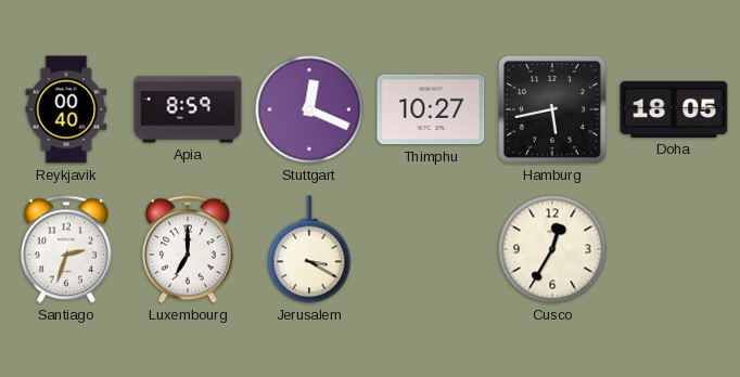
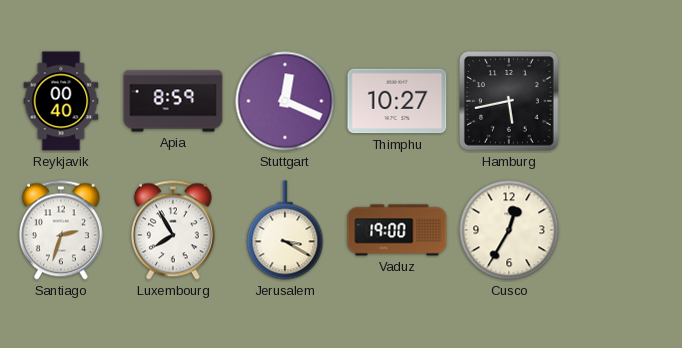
Doha: 18:05 -> none (674, 109)
Luxembourg: 7:00 -> 7:55 (173, 230)
Vaduz: none -> 19:00 (397, 230)
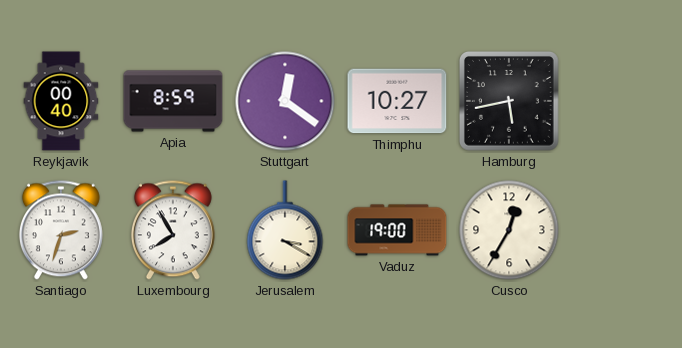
Stuttgart: 12:19 -> 12:21 (285, 101)
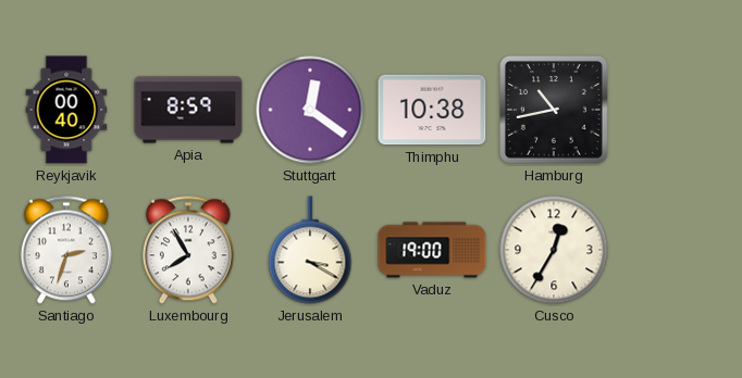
Thimphu: 10:27 -> 10:38 (432, 110)
Hamburg: 5:43 -> 10:43 (555, 111)
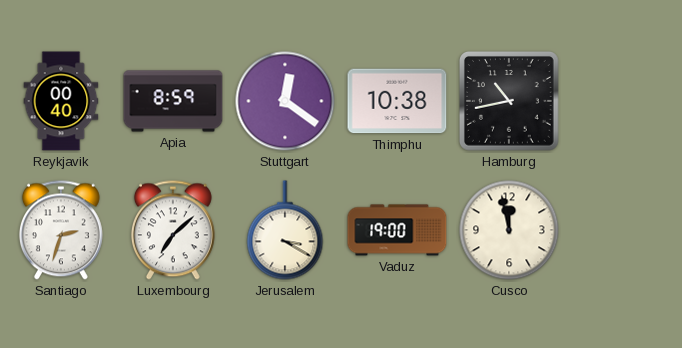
Luxembourg: 7:55 -> 7:08 (173, 230)
Cusco: 12:35 -> 11:58 (509, 230)
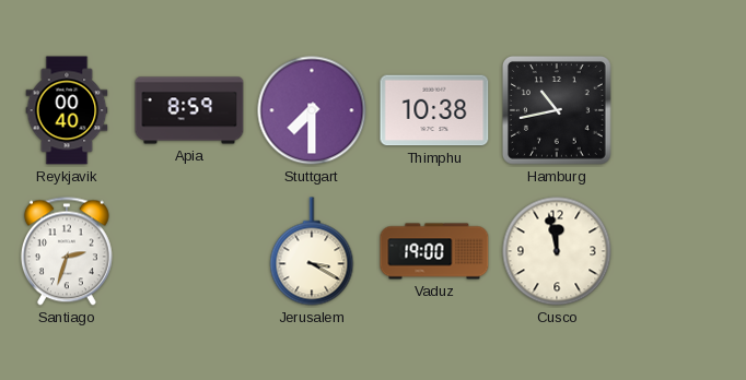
Stuttgart: 12:21 -> 7:30 (312, 110)
Luxembourg: 7:08 -> none (173, 230)
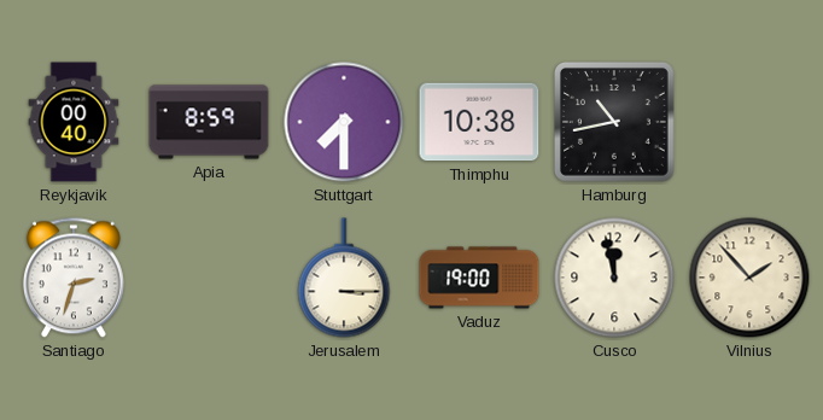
Jerusalem: 3:20 -> 3:15 (344, 278)
Vilnius: none -> 1:53 (749, 278)
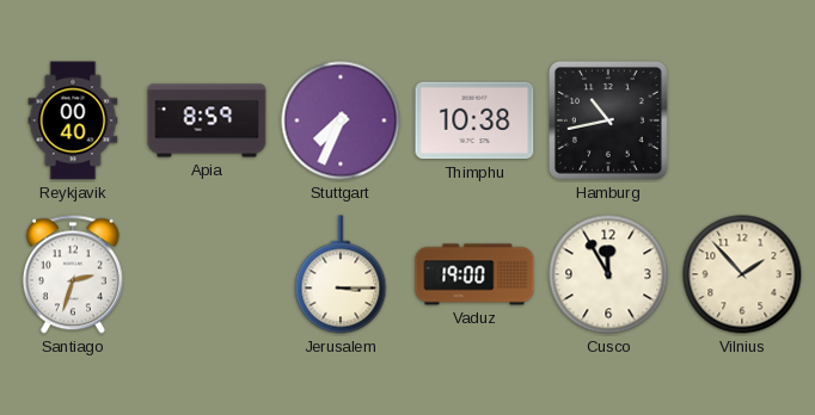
Stuttgart: 7:30 -> 7:34 (341, 120)
Cusco: 11:58 -> 11:55 (608, 274)
